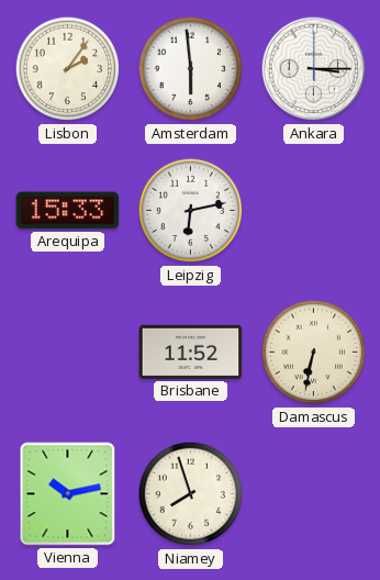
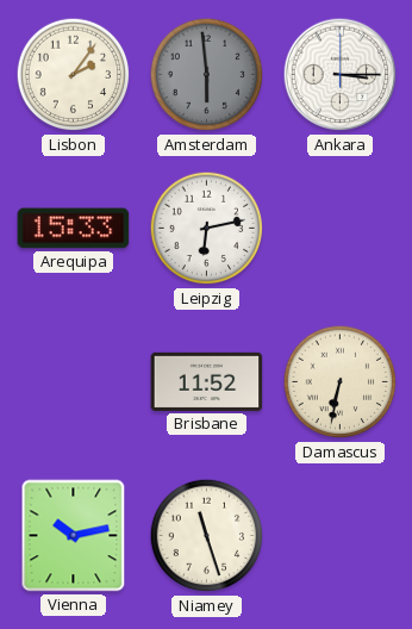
Amsterdam dial: white -> grey (207, 75)
Niamey: 7:57 -> 11:27 (207, 536)
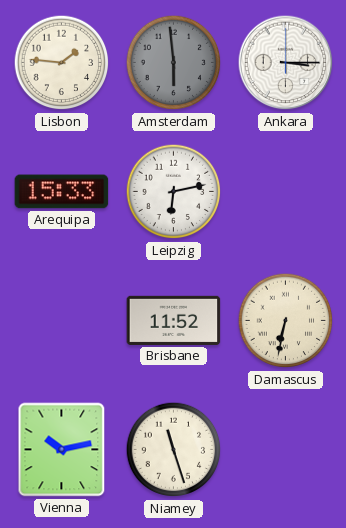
Lisbon: 2:06 -> 1:46 (62, 63)
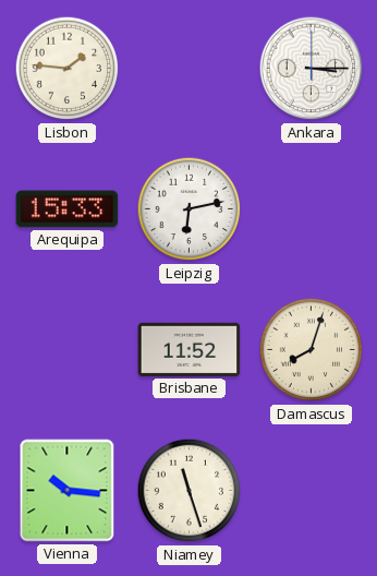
Amsterdam: 5:59 -> none (174, 63)
Damascus: 6:32 -> 8:03 (312, 350)
Vienna: 10:13 -> 10:16 (68, 491)
